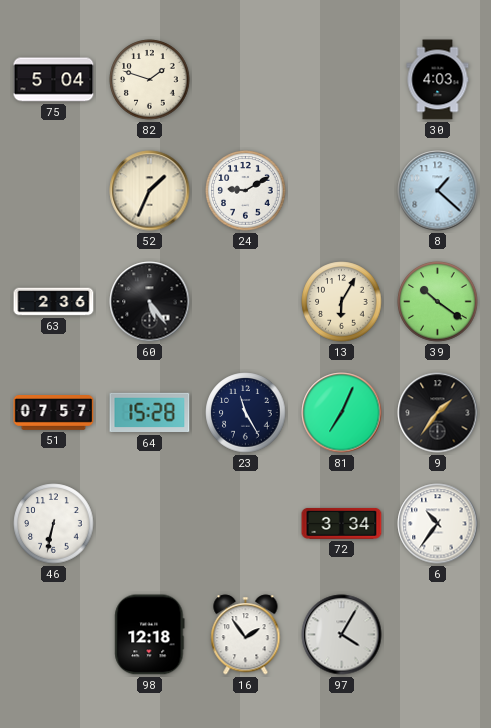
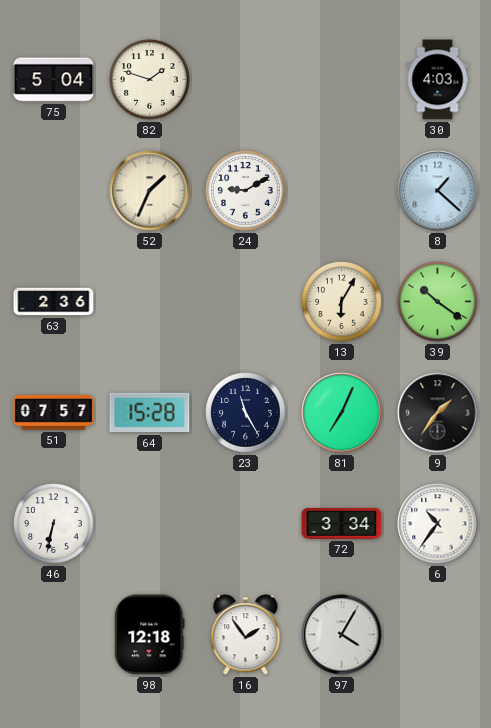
60: 5:24 -> none (150, 302)
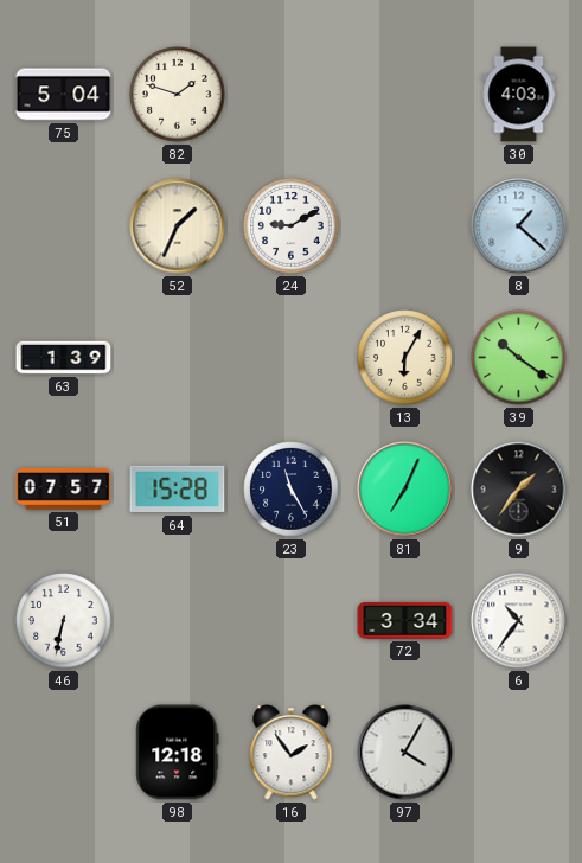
63: 2:36 -> 1:39 (64, 358)
